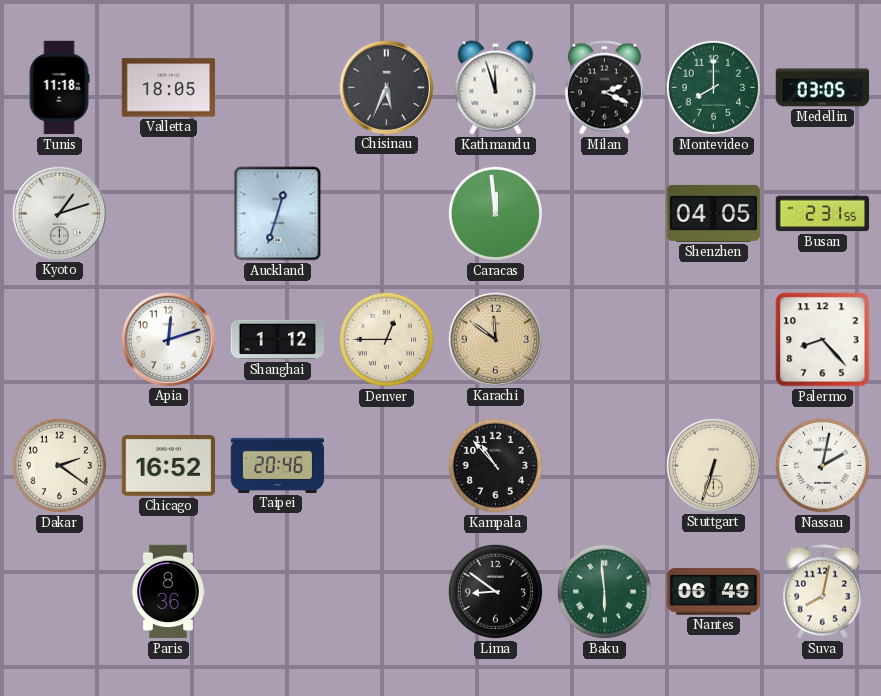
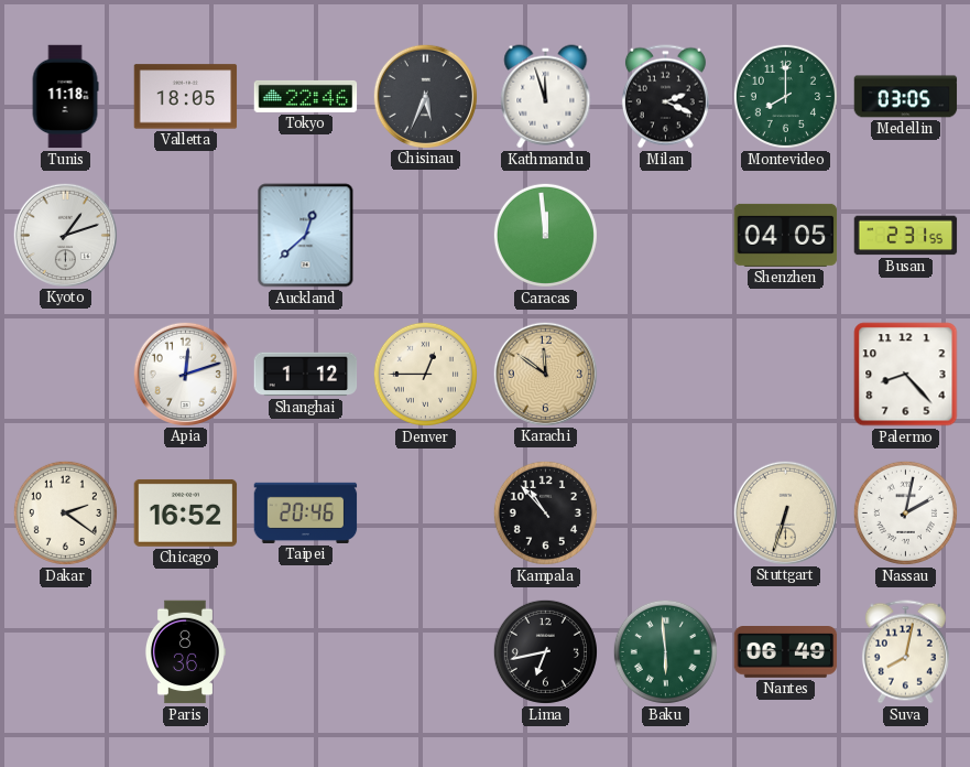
Tokyo: none -> 22:46 (306, 96)
Auckland: 12:33 -> 12:38 (306, 236)
Lima: 8:51 -> 6:43 (545, 651)
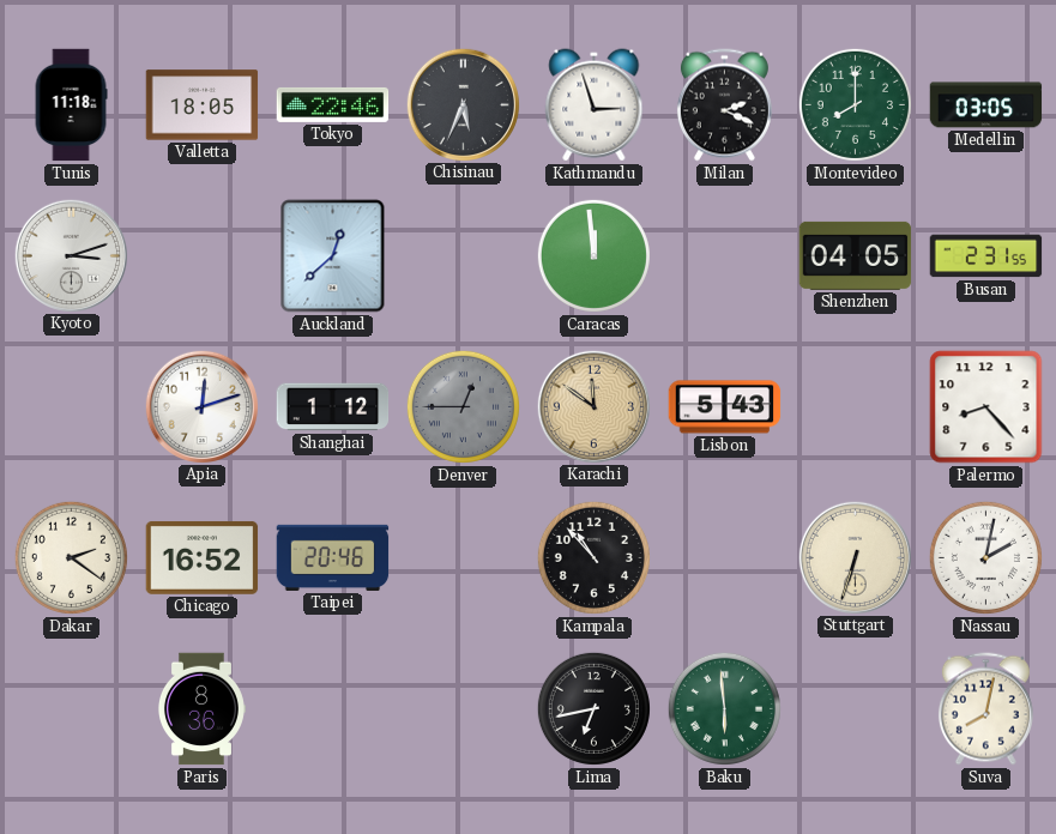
Kathmandu: 11:57 -> 2:57 (595, 105)
Kyoto: 1:12 -> 3:12 (71, 255)
Denver dial: cream -> grey (463, 406)
Lisbon: none -> 5:43 (725, 407)
Nantes: 06:49 -> none (786, 652)
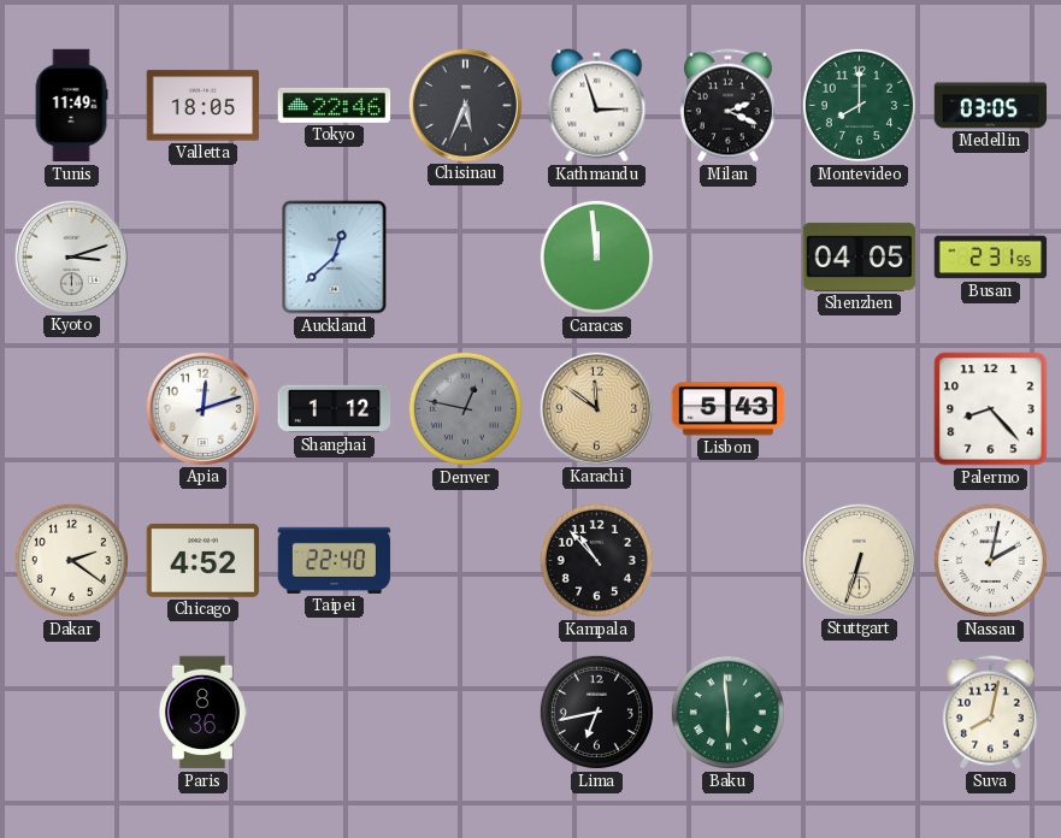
Tunis: 11:18 -> 11:49 (71, 106)
Denver: 12:45 -> 12:47 (465, 408)
Chicago: 16:52 -> 4:52 (204, 560)
Taipei: 20:46 -> 22:40 (335, 560)
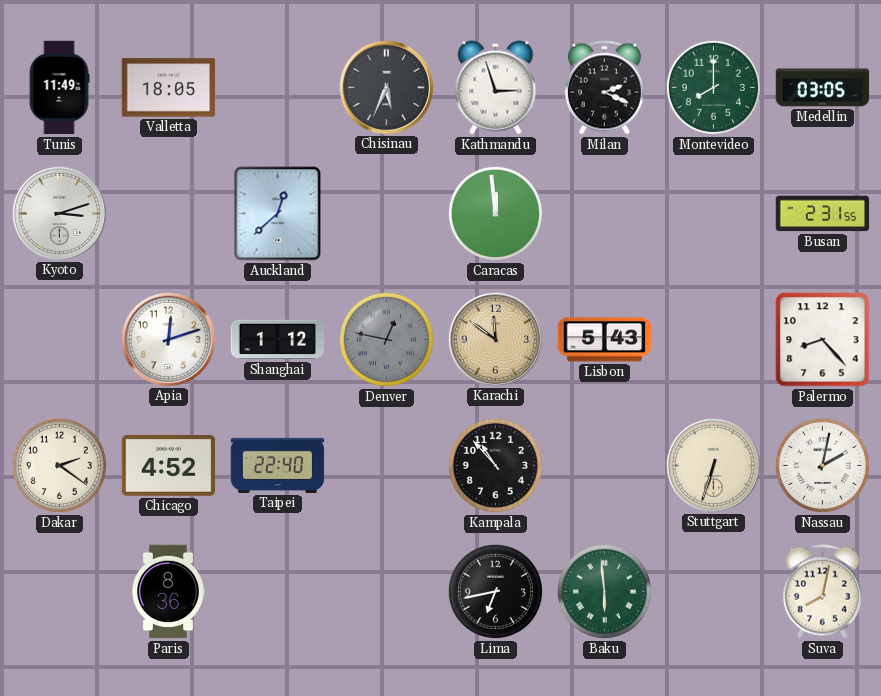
Tokyo: 22:46 -> none (335, 105)
Shenzhen: 04:05 -> none (860, 256)
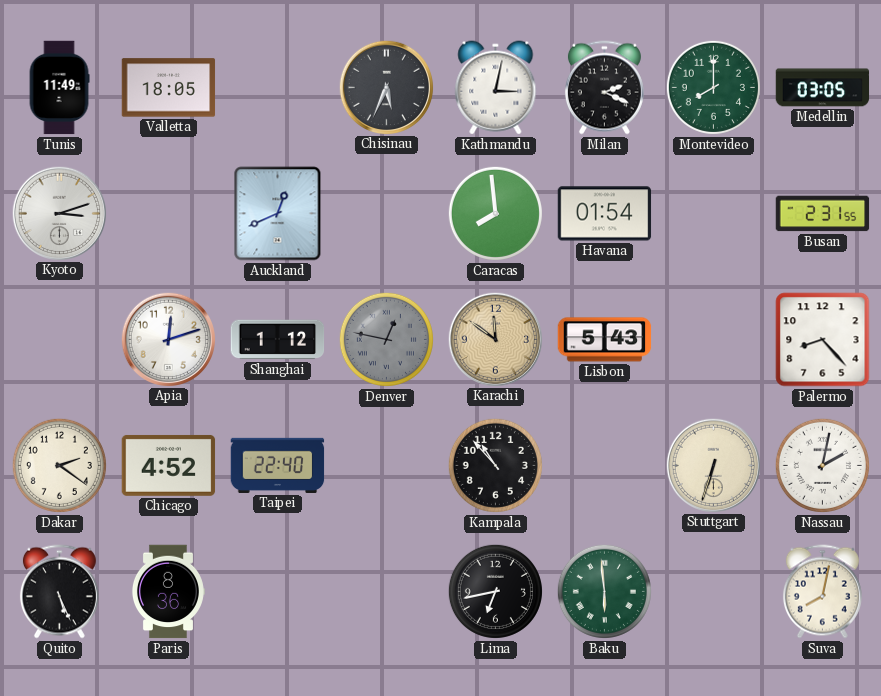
Kathmandu: 2:57 -> 3:02 (496, 88)
Auckland: 12:38 -> 12:41 (278, 214)
Caracas: 11:59 -> 7:59 (495, 213)
Havana: none -> 01:54 (605, 214)
Quito: none -> 5:26 (59, 592)
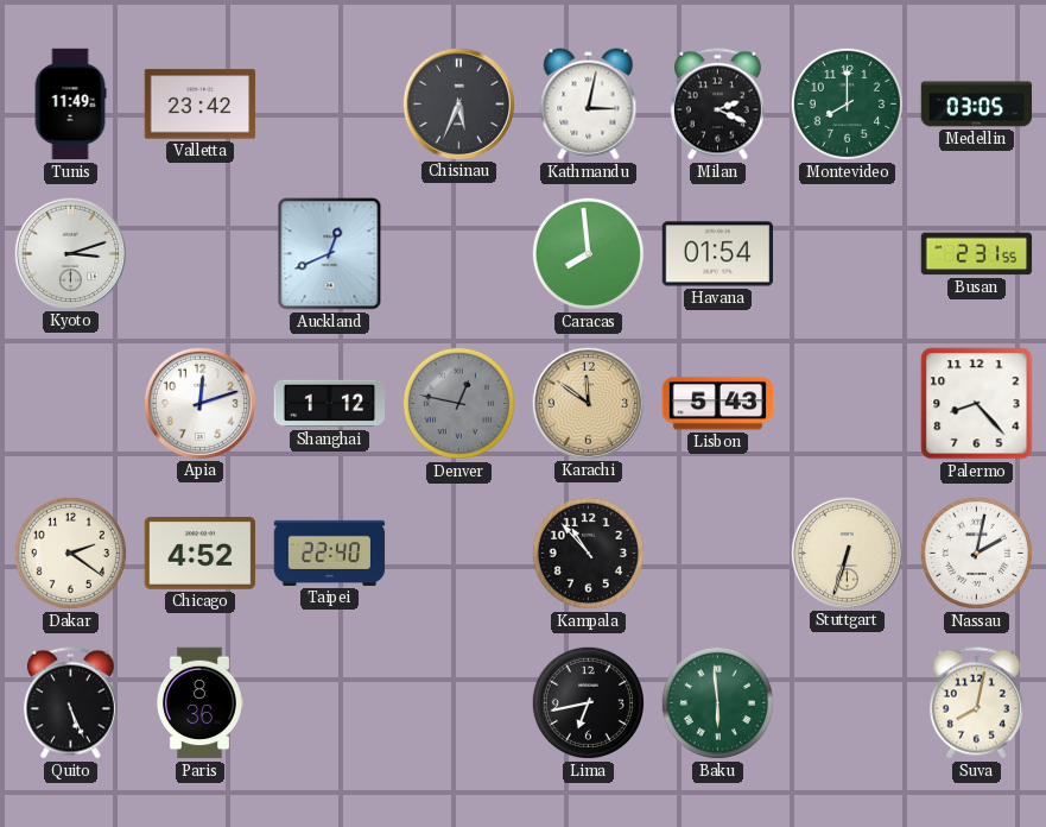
Valletta: 18:05 -> 23:42 (201, 105)
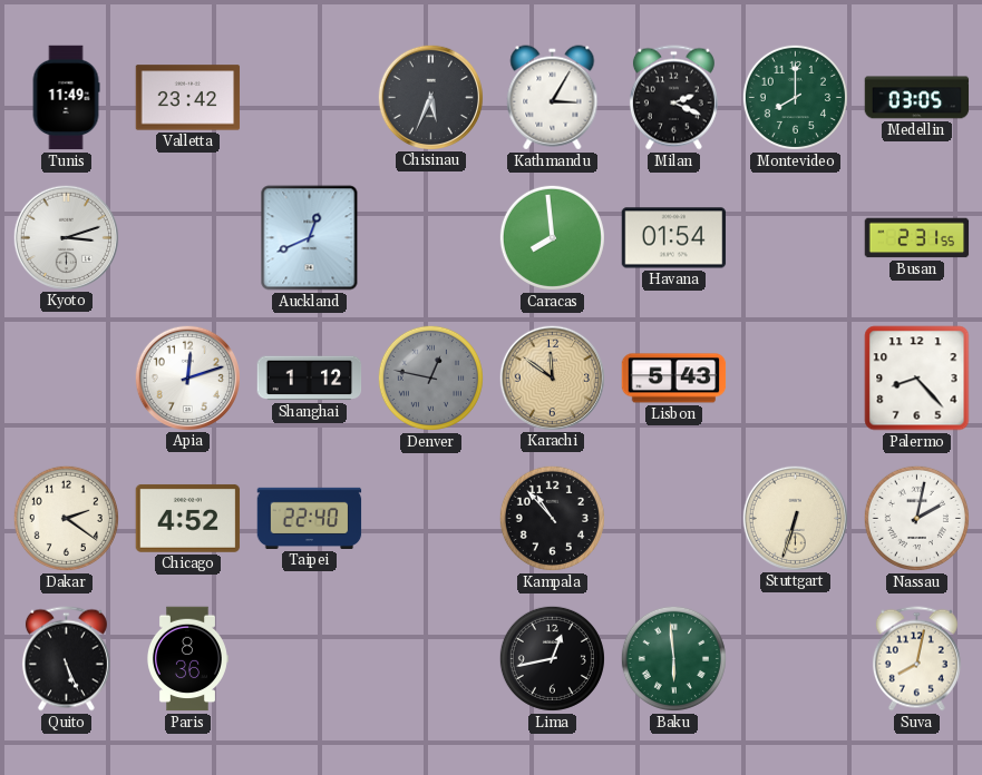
Kathmandu: 3:02 -> 3:05 (553, 98)
Lima: 6:43 -> 12:43 (552, 658)
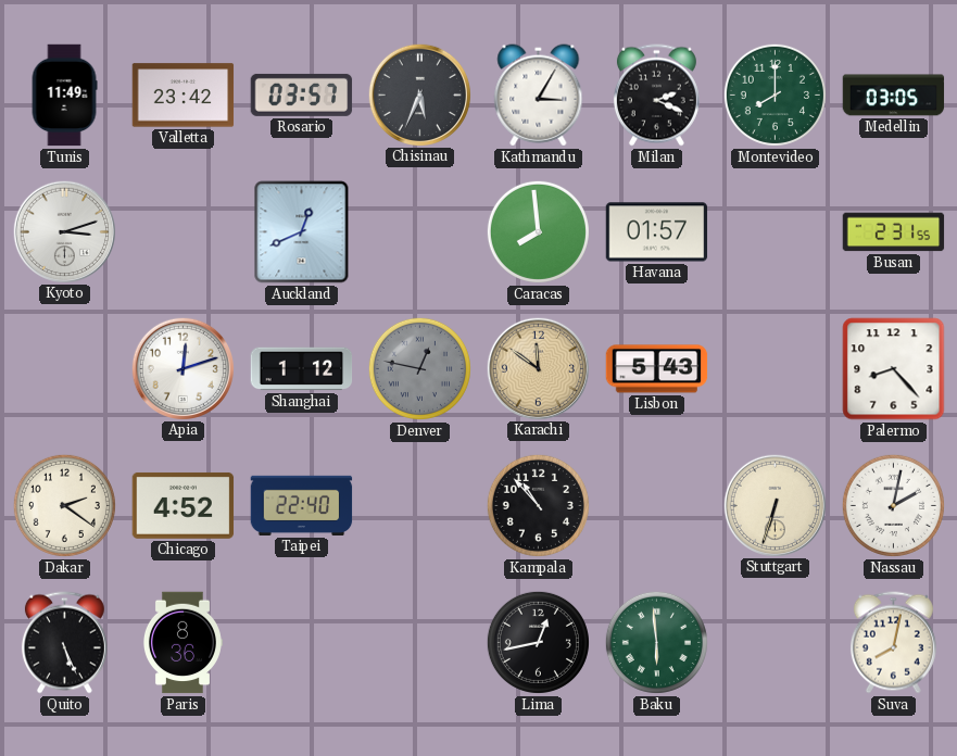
Rosario: none -> 03:57 (302, 94)
Havana: 01:54 -> 01:57 (657, 232)
